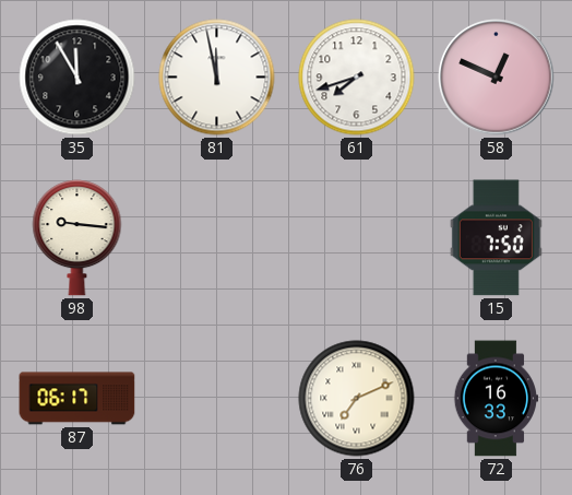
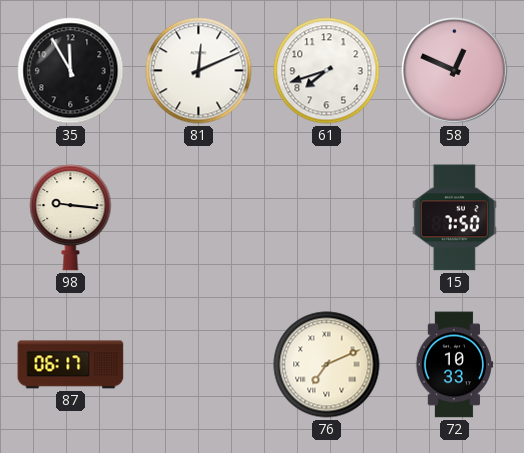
81: 11:58 -> 12:11 (199, 71)
72: 16:33 -> 10:33 (454, 365)
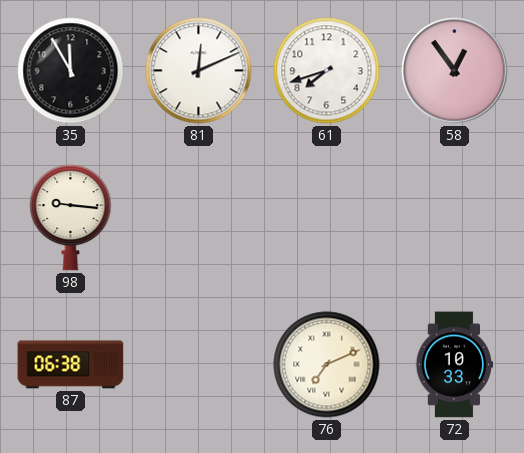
58: 12:49 -> 12:54 (455, 71)
15: 7:50 -> none (454, 218)
87: 06:17 -> 06:38 (71, 365)
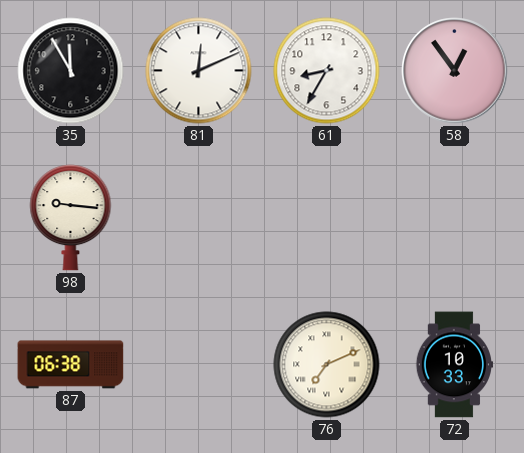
61: 7:42 -> 8:35 (327, 71)
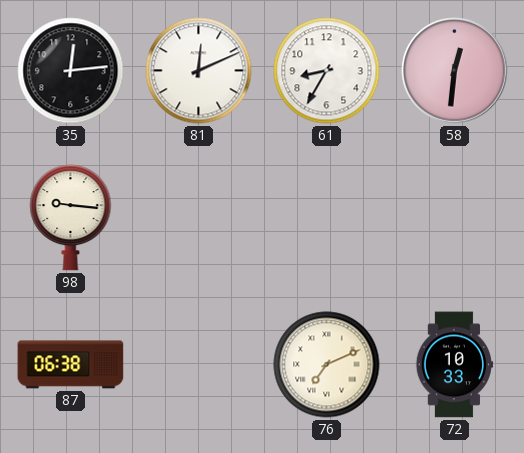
35: 11:55 -> 12:14 (71, 71)
58: 12:54 -> 12:31 (455, 71)
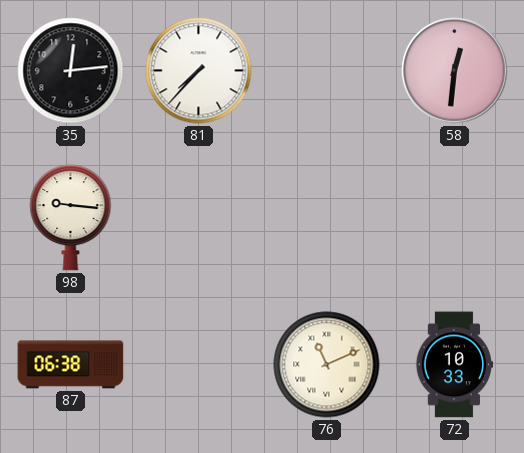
81: 12:11 -> 7:37 (199, 71)
61: 8:35 -> none (327, 71)
76: 7:11 -> 11:11 (327, 365)
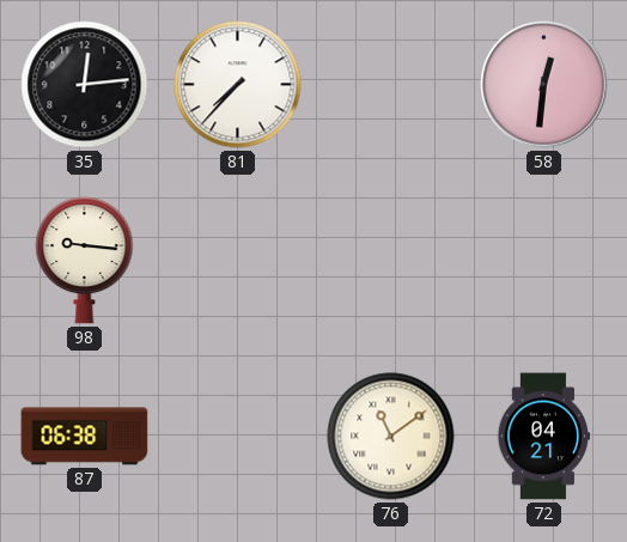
76: 11:11 -> 11:09 (391, 437)
72: 10:33 -> 04:21 (543, 437)
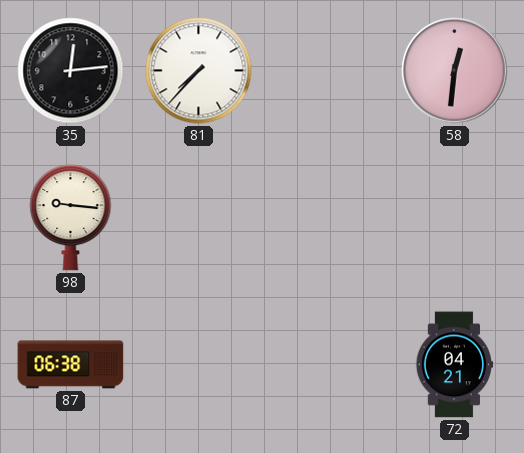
76: 11:09 -> none (391, 437)
